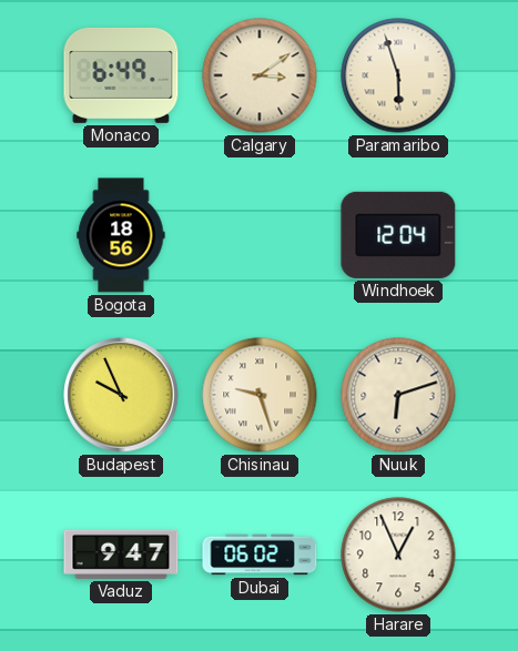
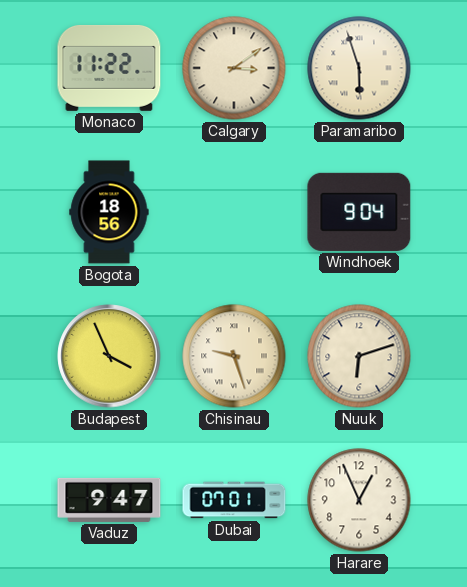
Monaco: 6:49 -> 11:22 (109, 68)
Windhoek: 12:04 -> 9:04 (359, 212)
Budapest: 9:56 -> 3:56 (109, 356)
Dubai: 06:02 -> 07:01 (234, 500)
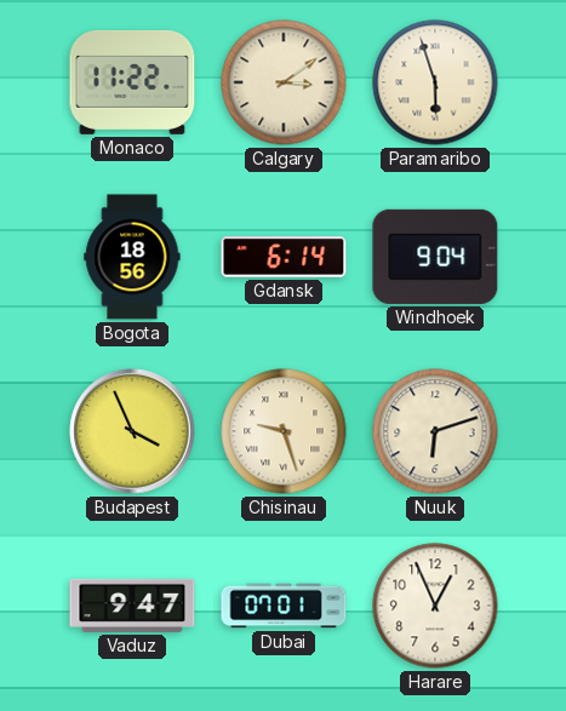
Gdansk: none -> 6:14 (284, 257)
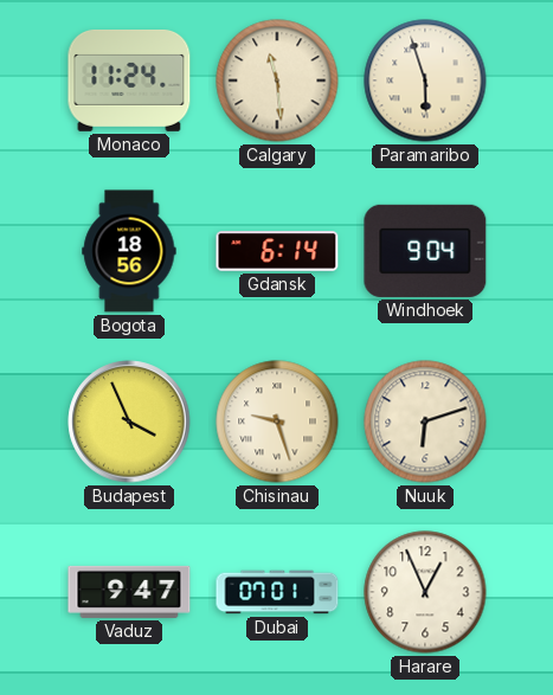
Monaco: 11:22 -> 11:24 (129, 81)
Calgary: 3:09 -> 11:29 (277, 81)
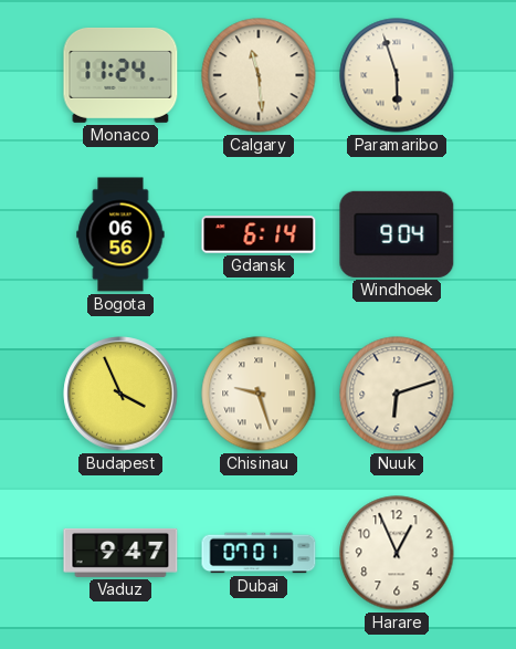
Bogota: 18:56 -> 06:56 (120, 234)
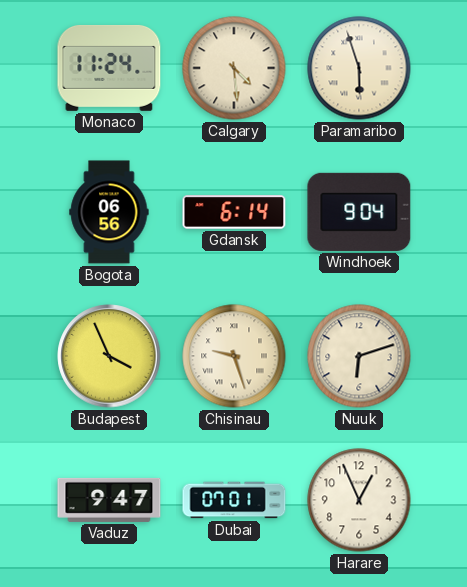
Calgary: 11:29 -> 4:29 (234, 68)
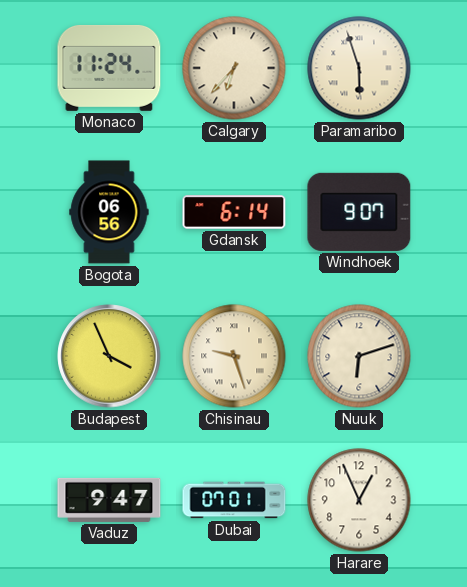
Calgary: 4:29 -> 6:37 (234, 68)
Windhoek: 9:04 -> 9:07 (359, 212)
